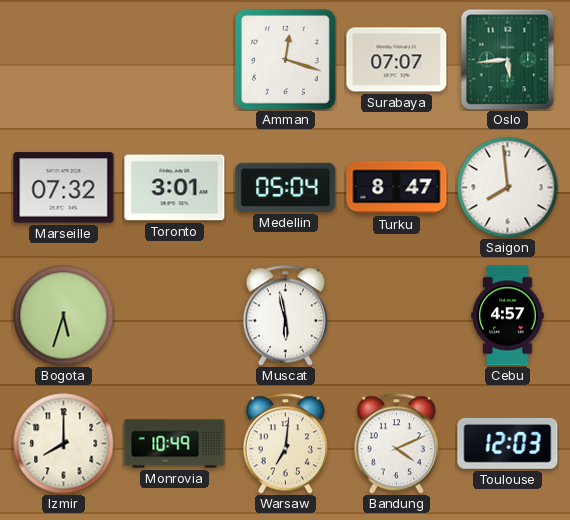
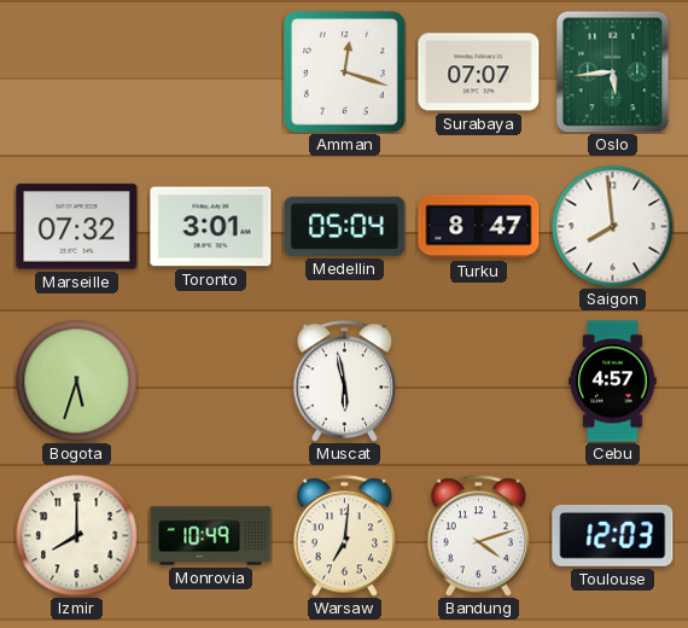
Bandung: 4:11 -> 4:12 (479, 536)
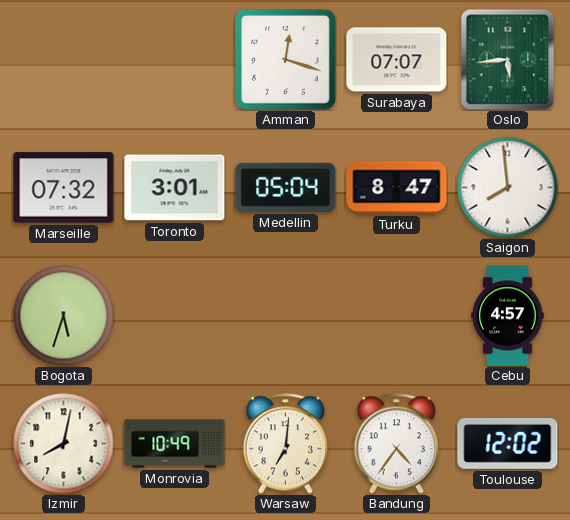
Muscat: 5:58 -> none (345, 382)
Izmir: 8:00 -> 8:02 (64, 444)
Bandung: 4:12 -> 4:36 (397, 444)
Toulouse: 12:03 -> 12:02 (508, 443)
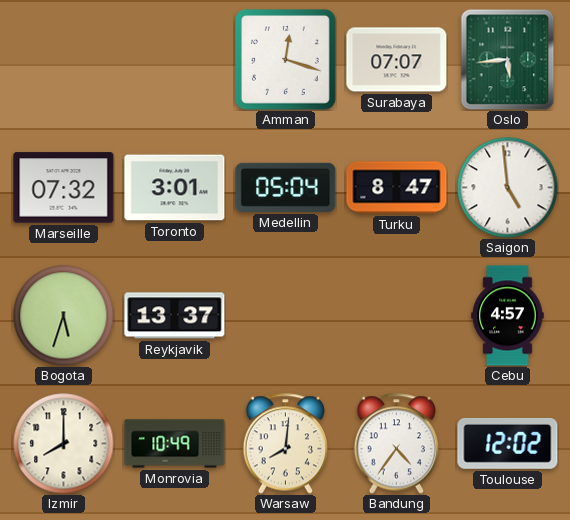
Saigon: 7:59 -> 4:59 (508, 188)
Reykjavik: none -> 13:37 (175, 316)
Izmir: 8:02 -> 8:00 (64, 444)
Warsaw: 7:01 -> 8:01 (286, 444)
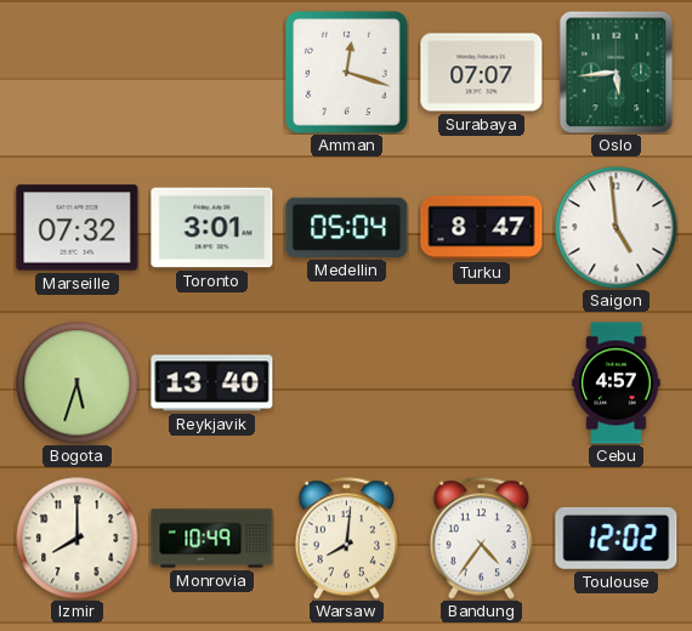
Reykjavik: 13:37 -> 13:40 (212, 383)
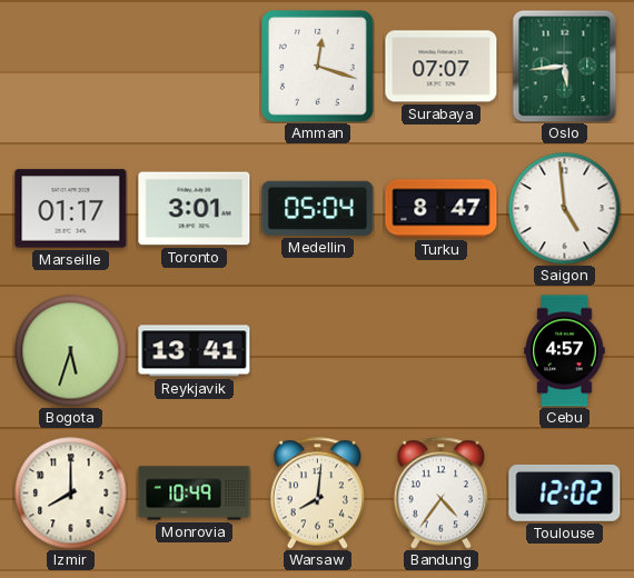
Marseille: 07:32 -> 01:17 (71, 209)
Reykjavik: 13:40 -> 13:41 (195, 351)
